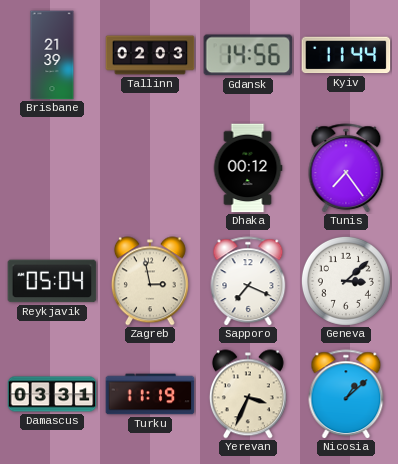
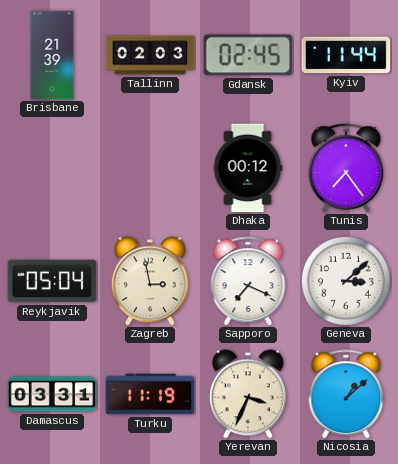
Gdansk: 14:56 -> 02:45 (248, 55)
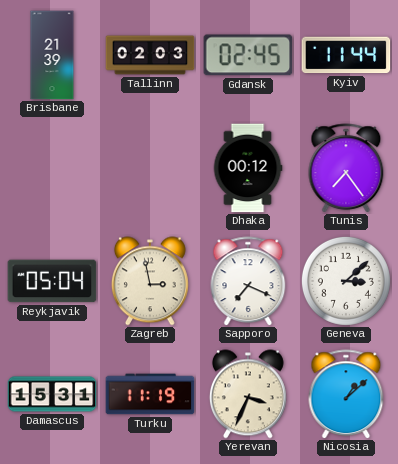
Damascus: 03:31 -> 15:31 (52, 394)
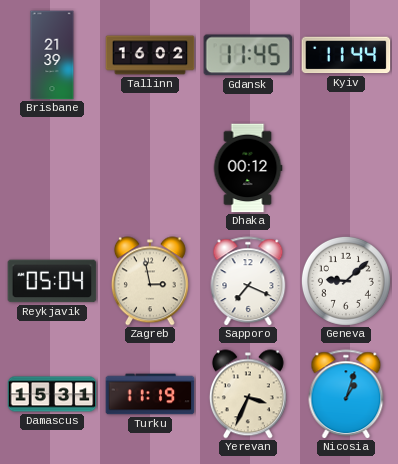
Tallinn: 02:03 -> 16:02 (150, 55)
Gdansk: 02:45 -> 11:45 (248, 55)
Tunis: 7:24 -> none (346, 168)
Geneva: 3:08 -> 9:08 (346, 281)
Nicosia: 1:08 -> 1:03 (346, 394)
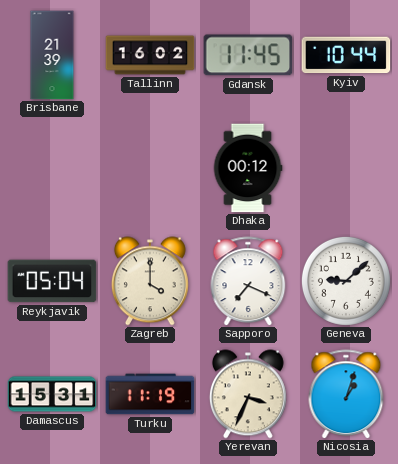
Kyiv: 11:44 -> 10:44 (346, 55)
Zagreb: 2:58 -> 4:00 (150, 281)
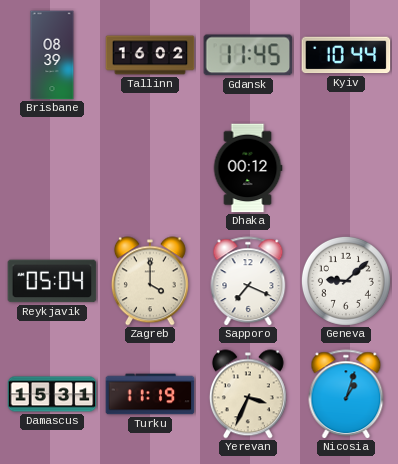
Brisbane: 21:39 -> 08:39 (52, 55)
